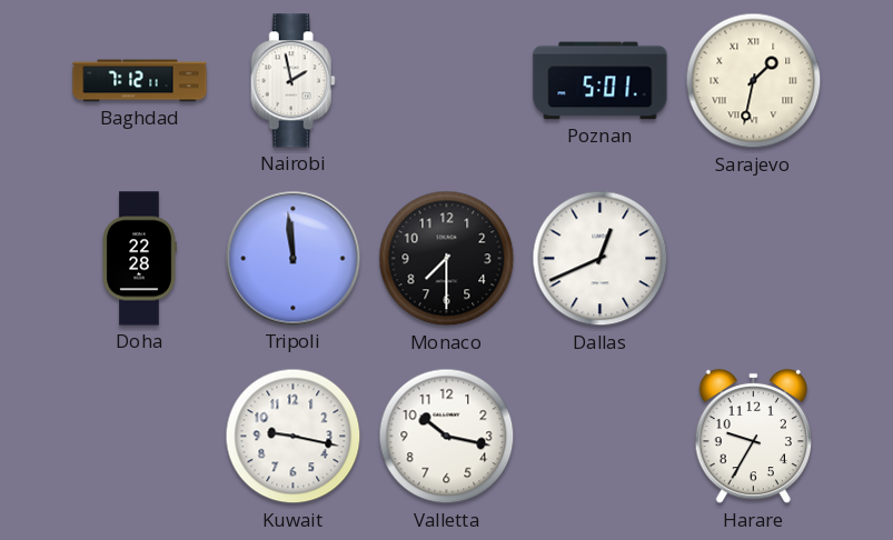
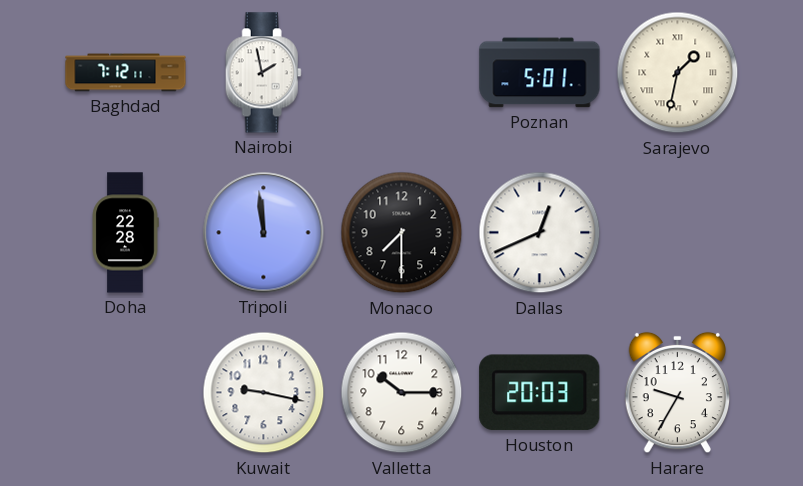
Valletta: 10:17 -> 10:15 (402, 393)
Houston: none -> 20:03 (540, 393)
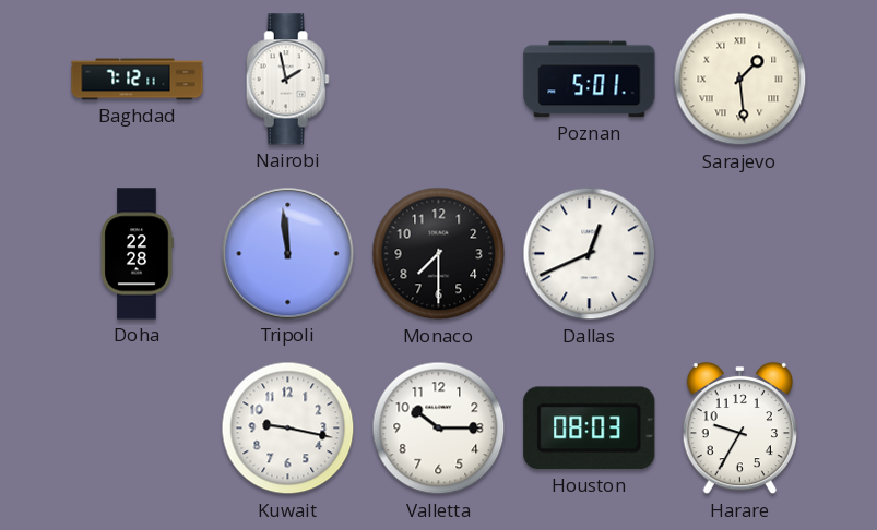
Sarajevo: 1:32 -> 1:29 (740, 80)
Houston: 20:03 -> 08:03 (590, 429)
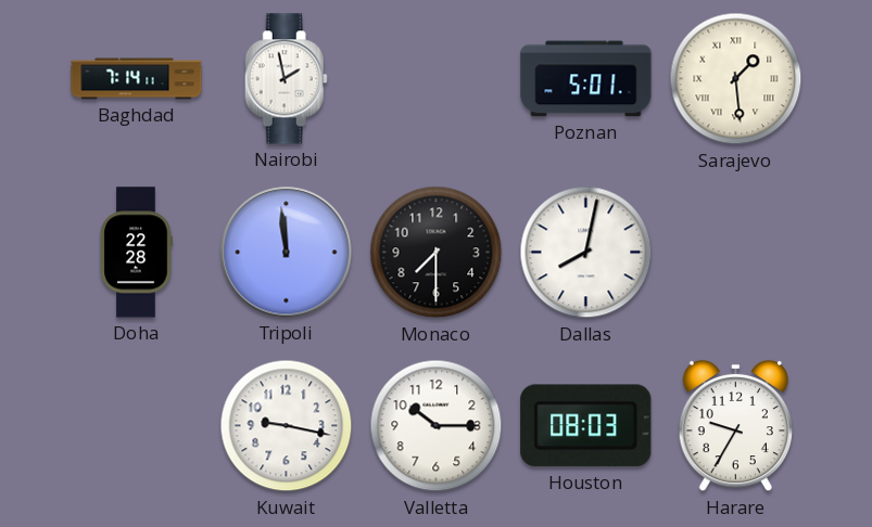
Baghdad: 7:12 -> 7:14 (137, 79)
Dallas: 12:41 -> 8:02 (586, 253)
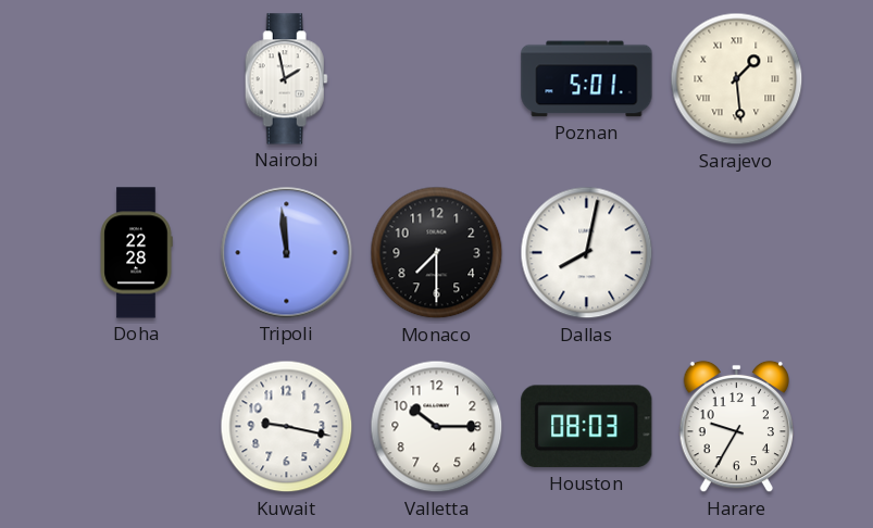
Baghdad: 7:14 -> none (137, 79)
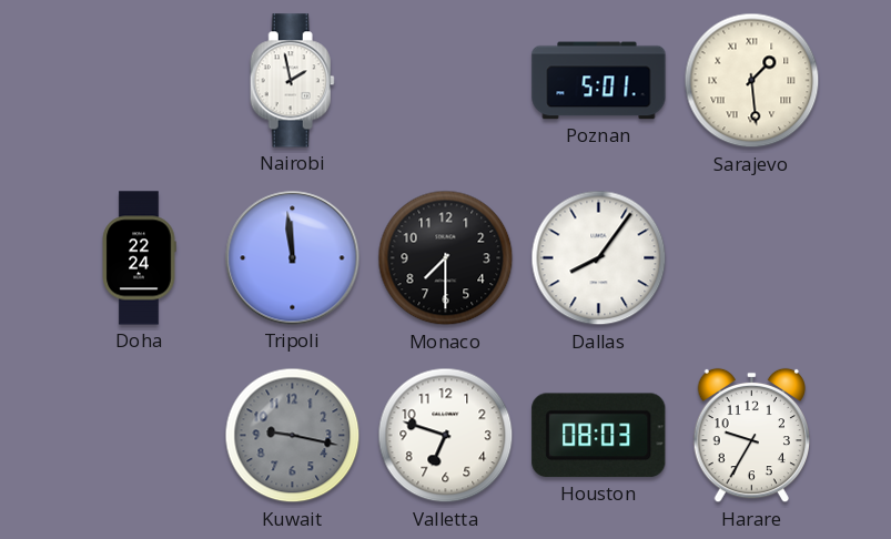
Doha: 22:28 -> 22:24 (139, 258)
Dallas: 8:02 -> 8:06 (599, 258)
Kuwait dial: white -> grey (293, 436)
Valletta: 10:15 -> 6:48 (446, 436)
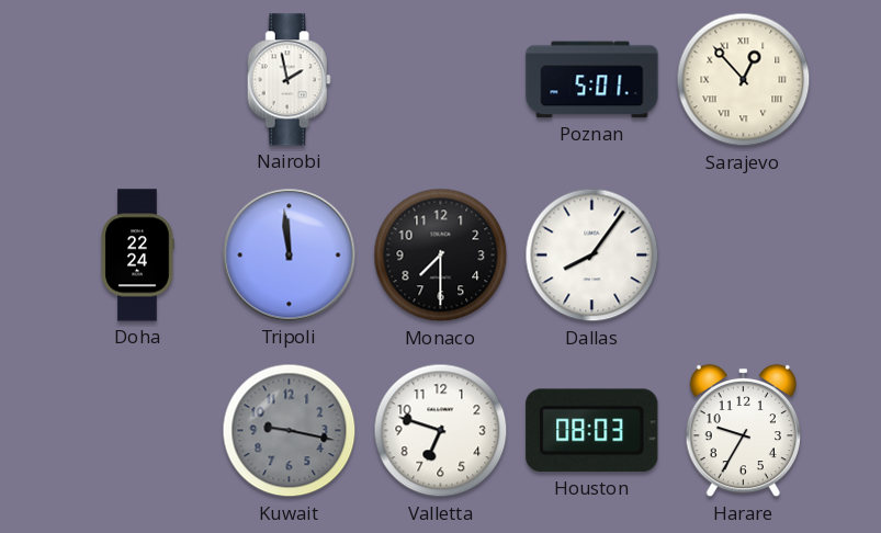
Sarajevo: 1:29 -> 12:53 (744, 80)
